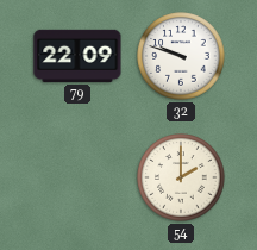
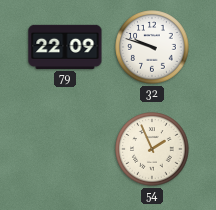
54: 2:00 -> 1:56 (152, 149)
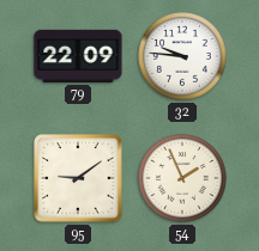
32: 9:48 -> 9:46 (182, 56)
95: none -> 9:09 (78, 178)
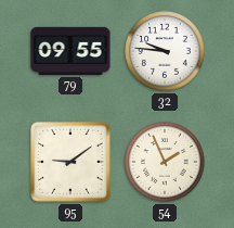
79: 22:09 -> 09:55 (70, 51)
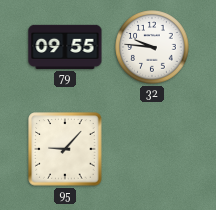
95: 9:09 -> 9:07 (65, 149)
54: 1:56 -> none (165, 162)
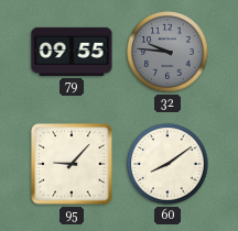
32 dial: white -> grey (167, 52)
60: none -> 8:09 (167, 164)
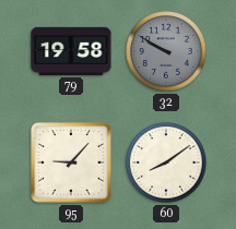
79: 09:55 -> 19:58 (71, 51)
32: 9:46 -> 9:50 (166, 51)
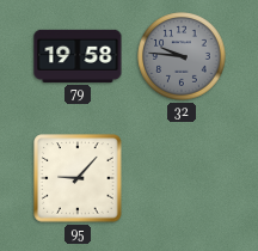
32: 9:50 -> 9:46 (182, 56)
60: 8:09 -> none (166, 162)
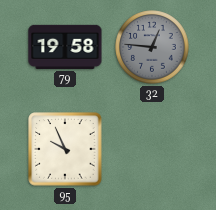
32: 9:46 -> 12:46 (152, 47)
95: 9:07 -> 9:56 (65, 149)
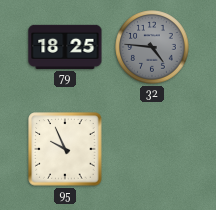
79: 19:58 -> 18:25 (65, 47)
32: 12:46 -> 4:46 (152, 47)
